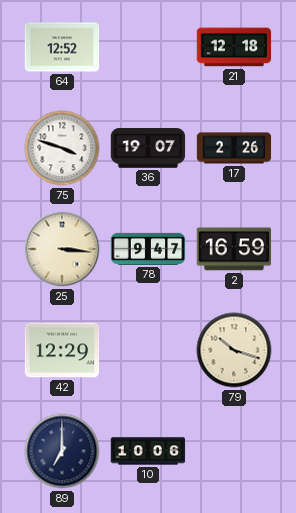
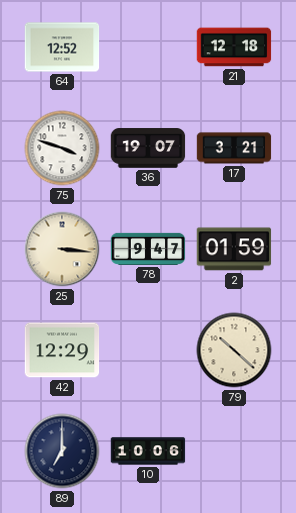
17: 2:26 -> 3:21 (234, 148)
2: 16:59 -> 01:59 (234, 249)
79: 10:18 -> 10:22 (234, 350)
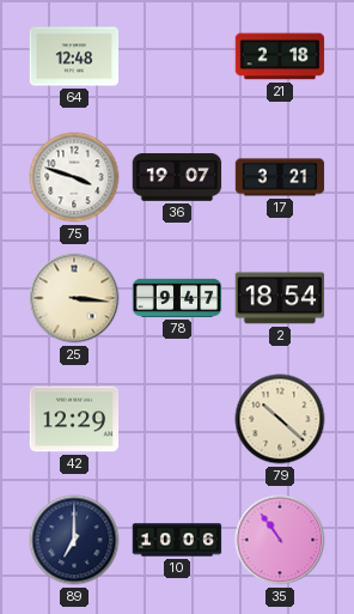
64: 12:52 -> 12:48 (74, 56)
21: 12:18 -> 2:18 (280, 56)
2: 01:59 -> 18:54 (280, 298)
35: none -> 10:54 (280, 540)
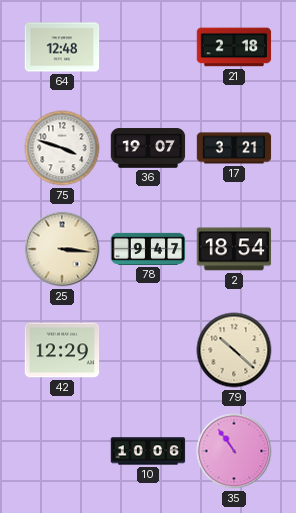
89: 7:00 -> none (74, 540)
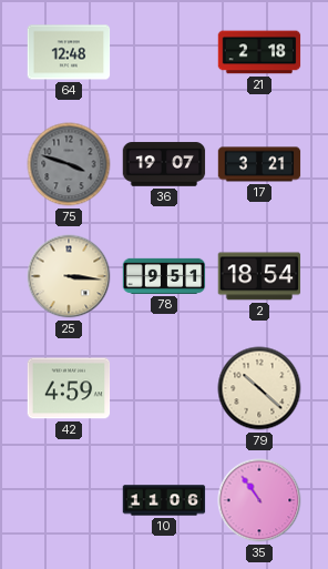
75 dial: white -> grey (69, 164)
78: 9:47 -> 9:51 (164, 276)
42: 12:29 -> 4:59 (69, 388)
10: 10:06 -> 11:06 (164, 500)
